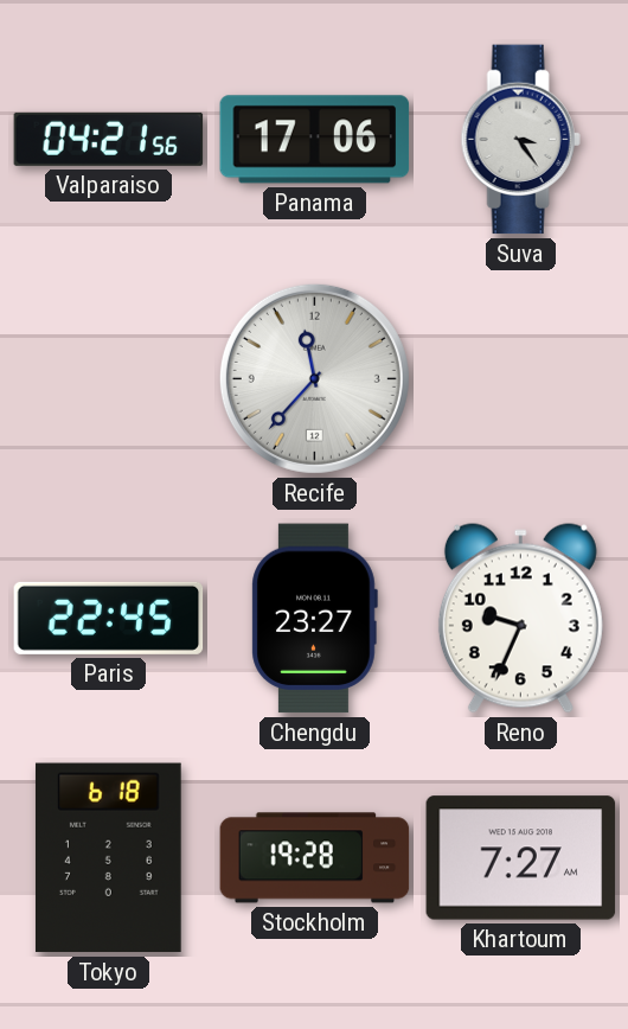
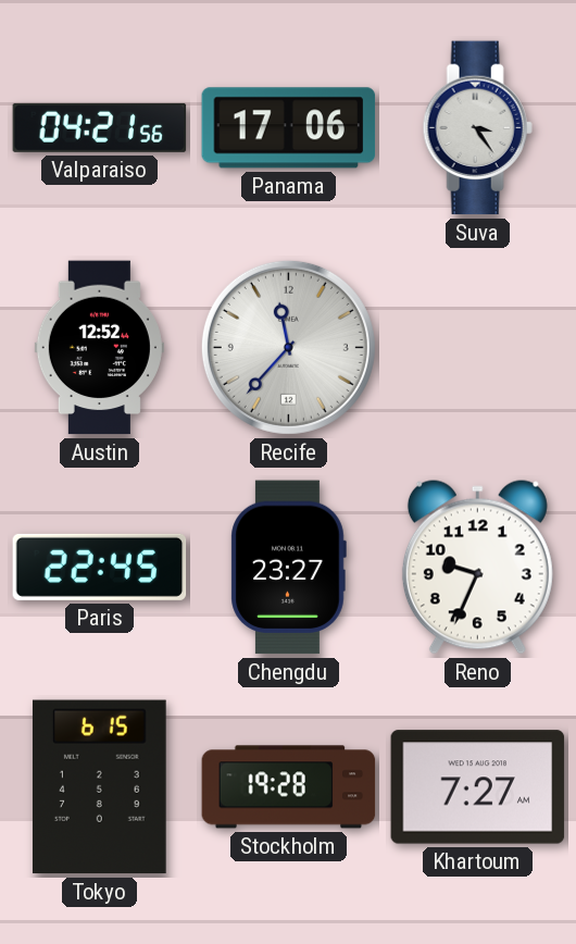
Austin: none -> 12:52 (99, 348)
Tokyo: 6:18 -> 6:15 (99, 787)
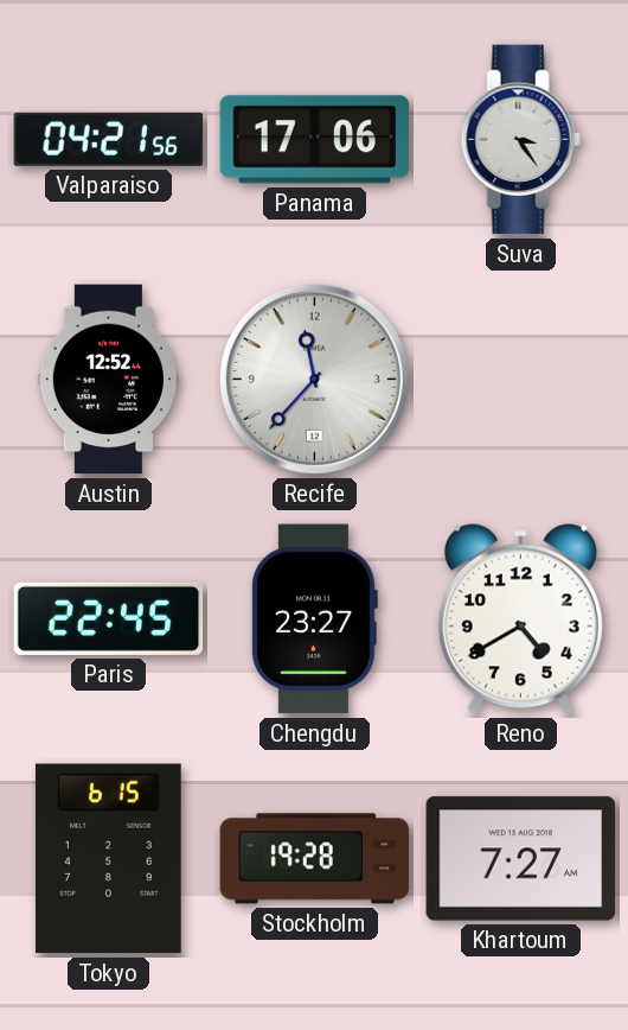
Reno: 9:34 -> 4:40 (520, 619)
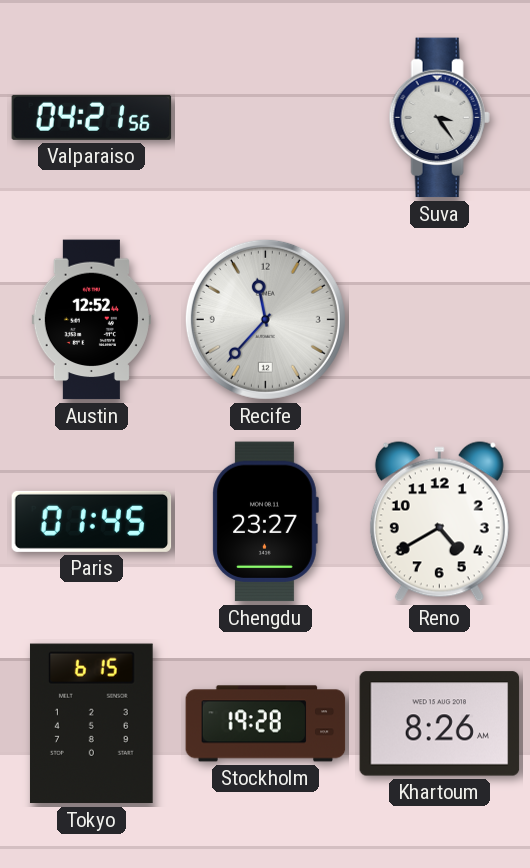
Panama: 17:06 -> none (315, 140)
Paris: 22:45 -> 01:45 (92, 521)
Khartoum: 7:27 -> 8:26 (440, 724)
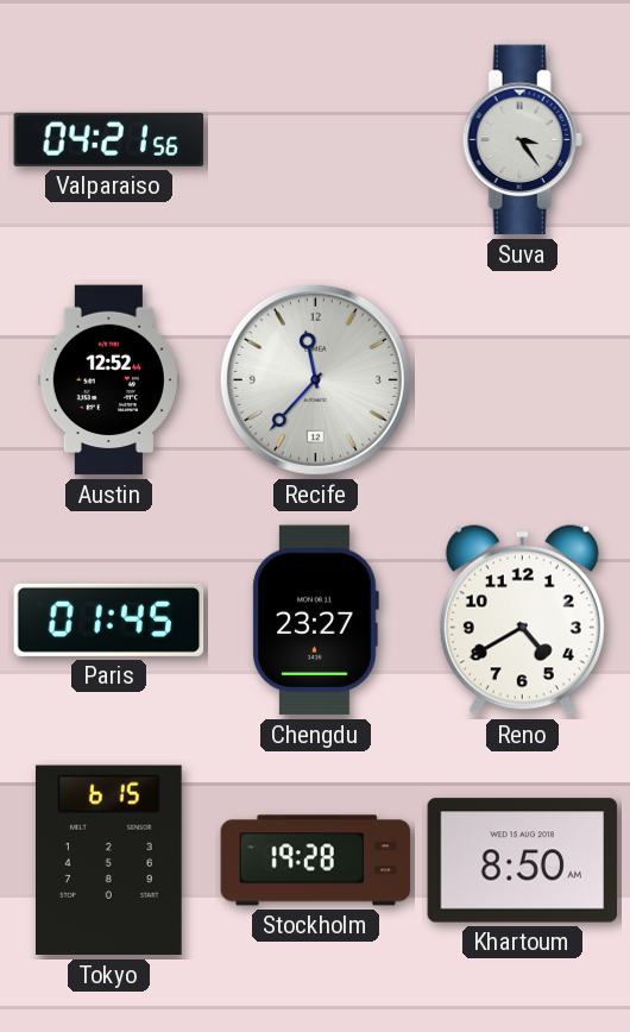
Khartoum: 8:26 -> 8:50 (523, 861)
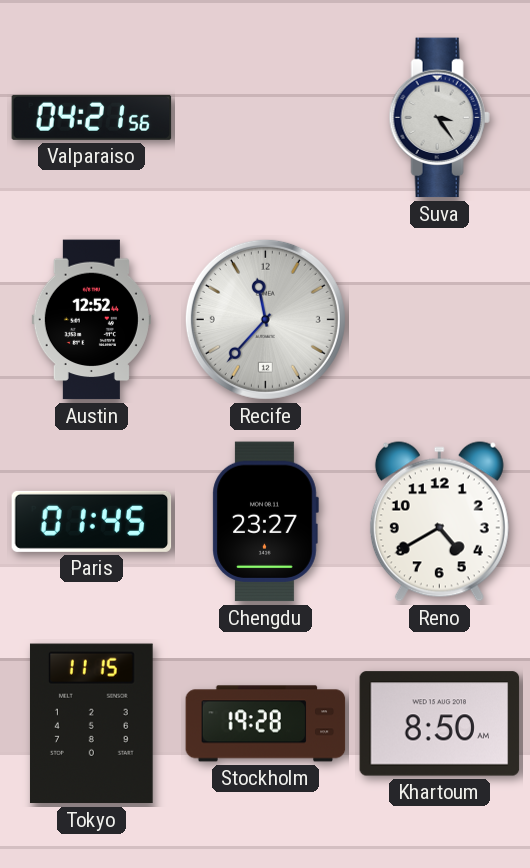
Tokyo: 6:15 -> 11:15 (91, 724)
